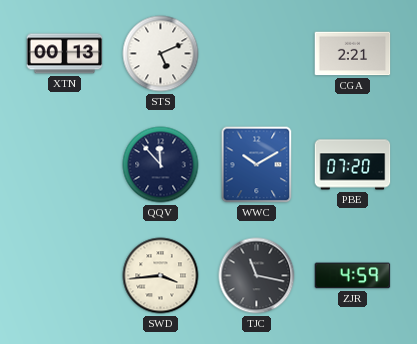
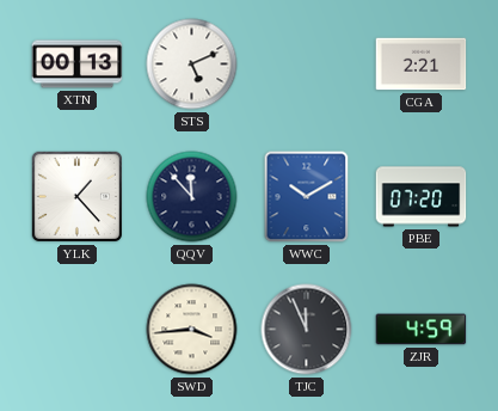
YLK: none -> 1:23 (76, 196)
TJC: 11:17 -> 11:56 (307, 330)
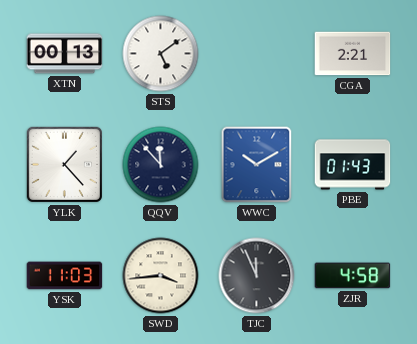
STS: 5:11 -> 5:09 (161, 54)
PBE: 07:20 -> 01:43 (353, 165)
YSK: none -> 11:03 (65, 276)
ZJR: 4:59 -> 4:58 (353, 276)
